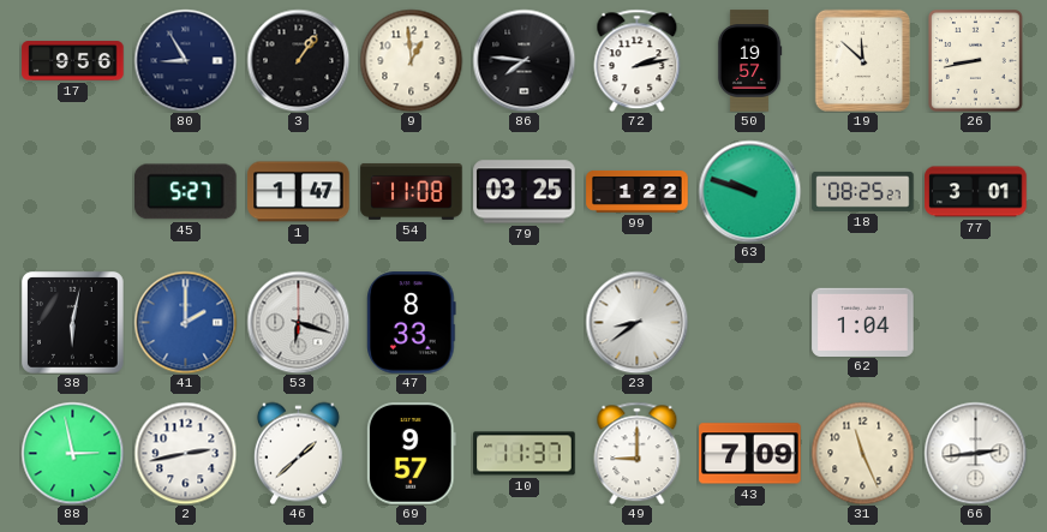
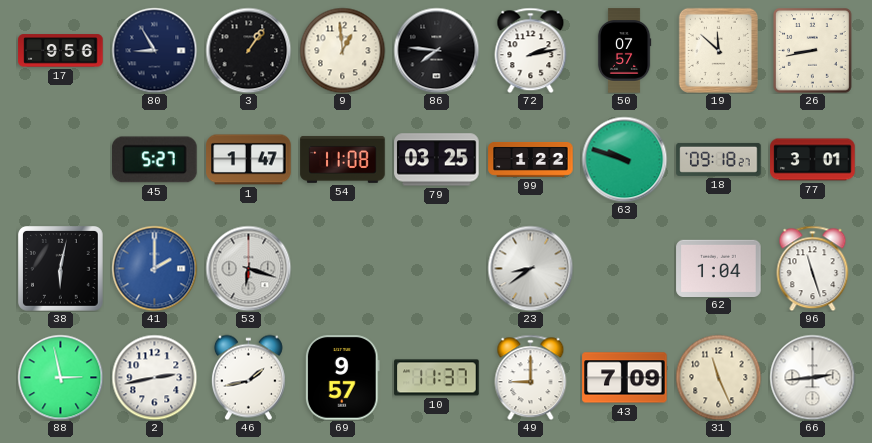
50: 19:57 -> 07:57 (624, 51)
18: 08:25 -> 09:18 (719, 159)
47: 8:33 -> none (412, 323)
96: none -> 11:27 (813, 268)
46: 1:38 -> 1:43 (248, 377)
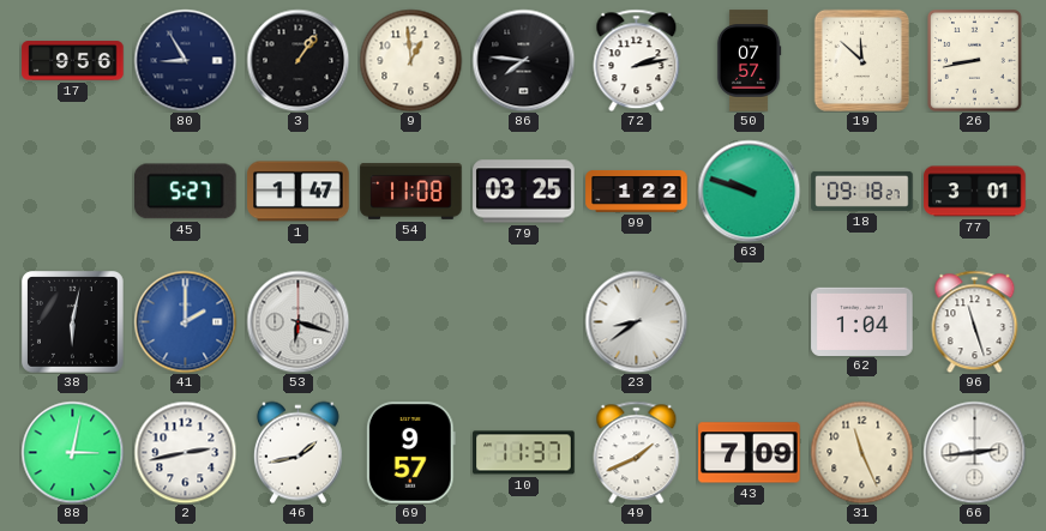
88: 2:58 -> 3:02 (72, 452)
49: 9:00 -> 1:41 (637, 452)
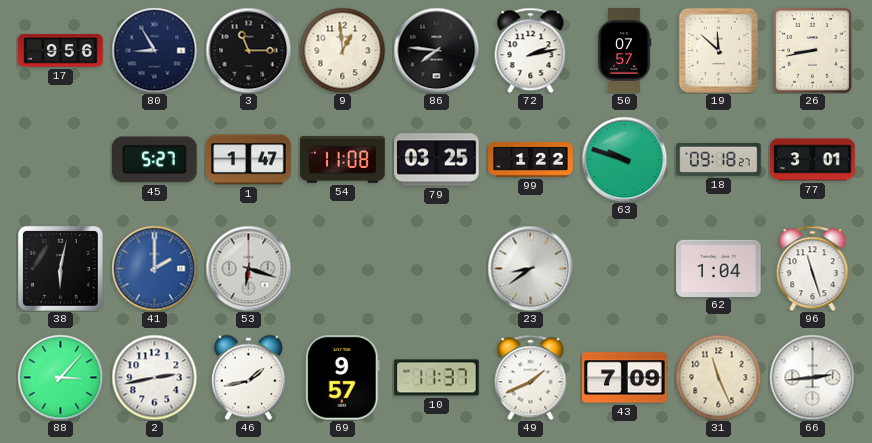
3: 1:06 -> 11:15 (248, 50)
88: 3:02 -> 3:07 (60, 377)
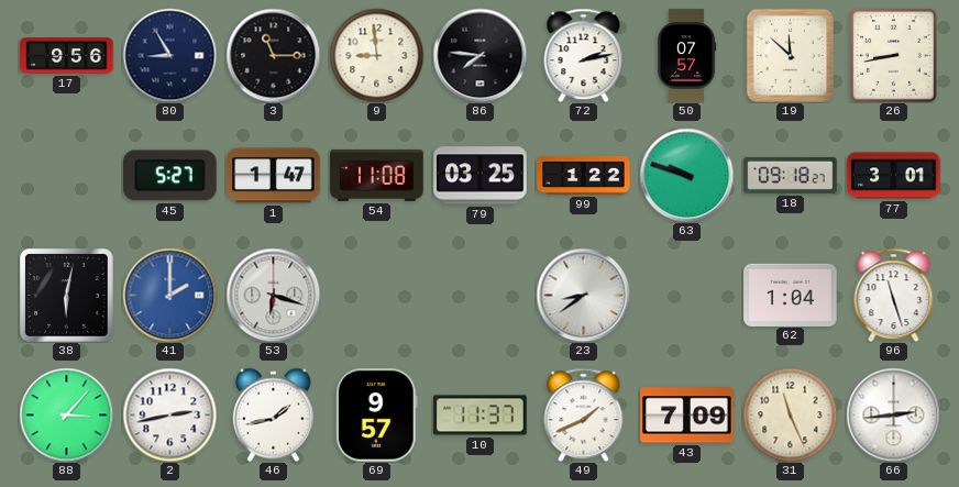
9: 12:59 -> 8:59 (376, 55)
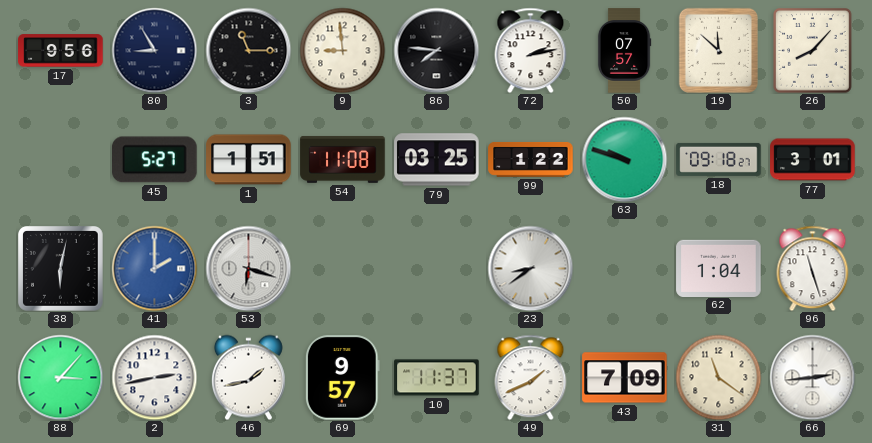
26: 8:43 -> 8:07 (813, 51)
1: 1:47 -> 1:51 (249, 160)
31: 11:26 -> 11:21 (718, 377)
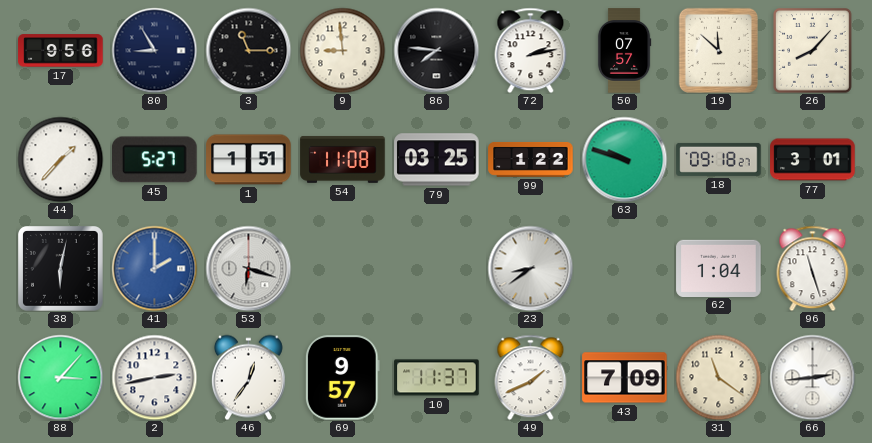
44: none -> 1:37 (60, 159)
46: 1:43 -> 12:36 (248, 377)
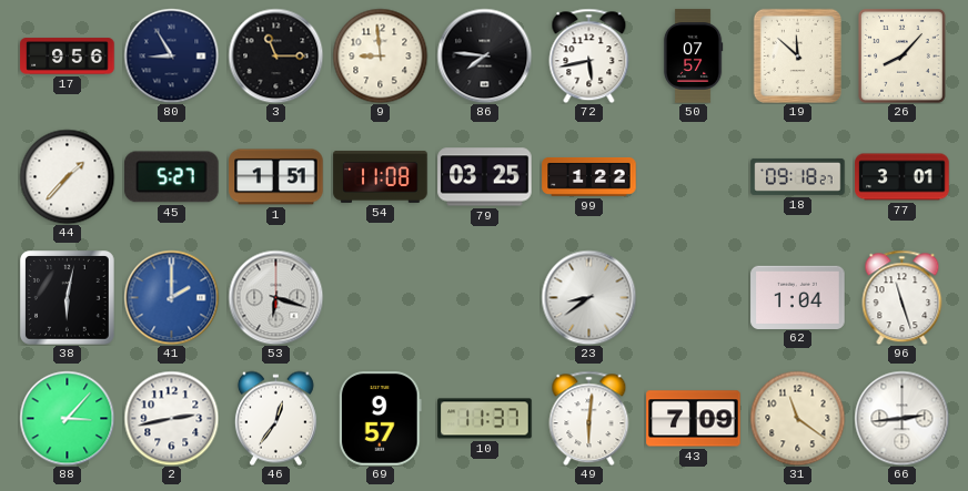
72: 2:13 -> 5:43 (589, 55)
63: 9:48 -> none (624, 159)
49: 1:41 -> 6:01 (589, 418)
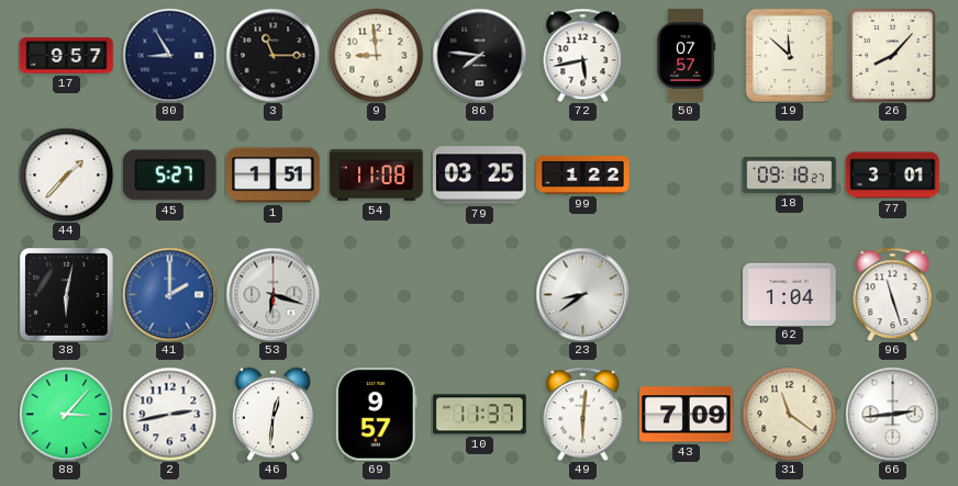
17: 9:56 -> 9:57 (67, 56)
46: 12:36 -> 12:31 (272, 414)
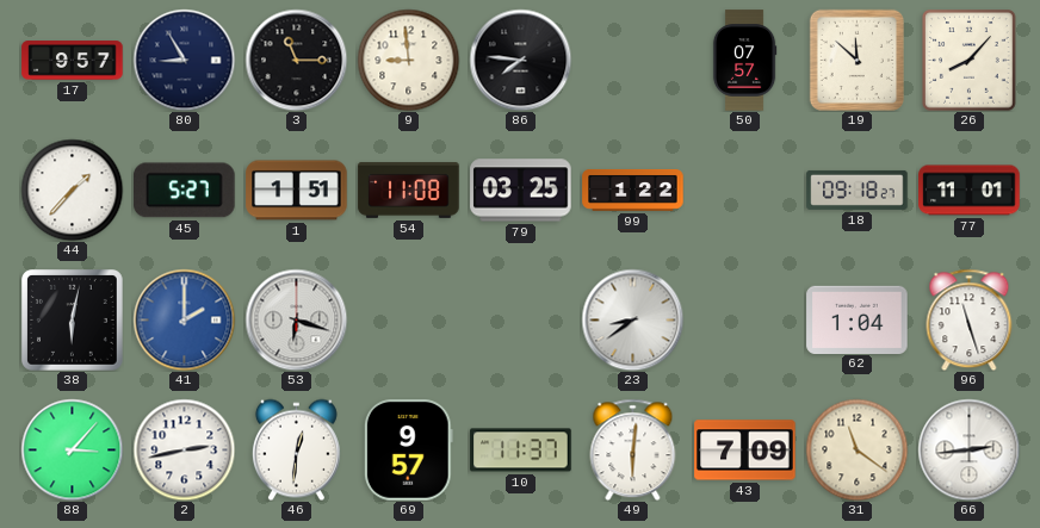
72: 5:43 -> none (583, 55)
77: 3:01 -> 11:01 (970, 191)
